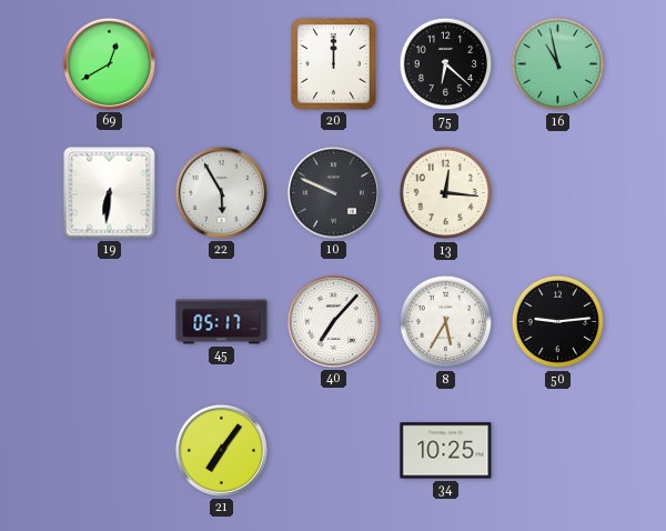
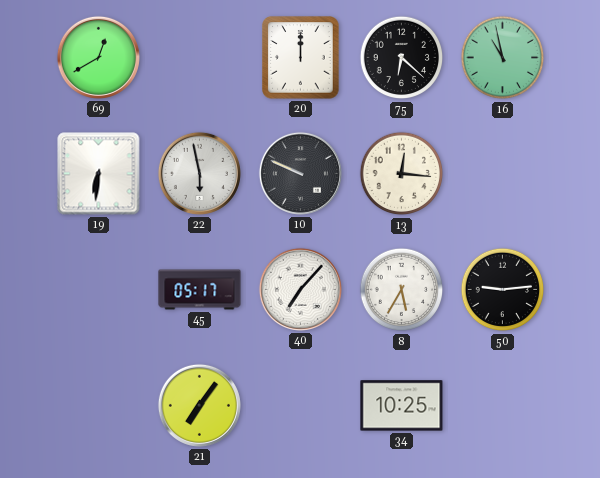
22: 5:55 -> 5:58 (199, 173)
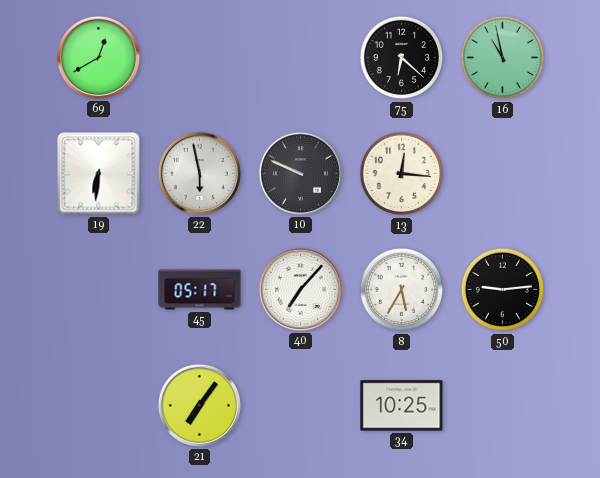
20: 12:00 -> none (301, 58)
